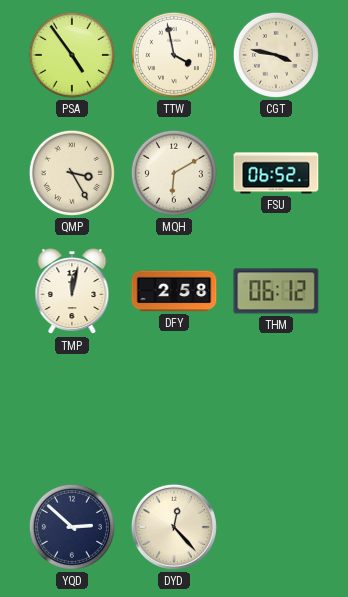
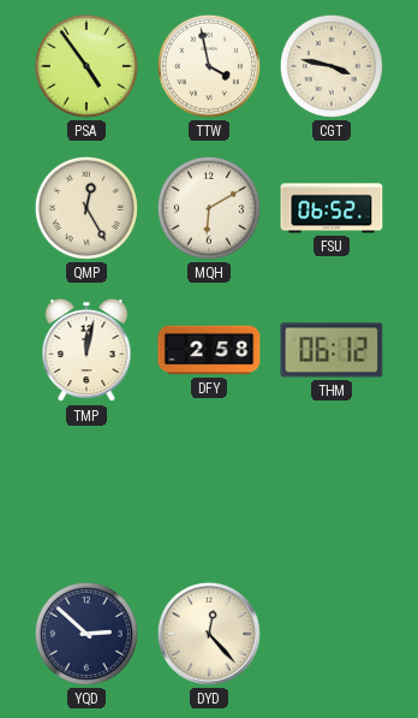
QMP: 3:25 -> 12:25 (86, 208)
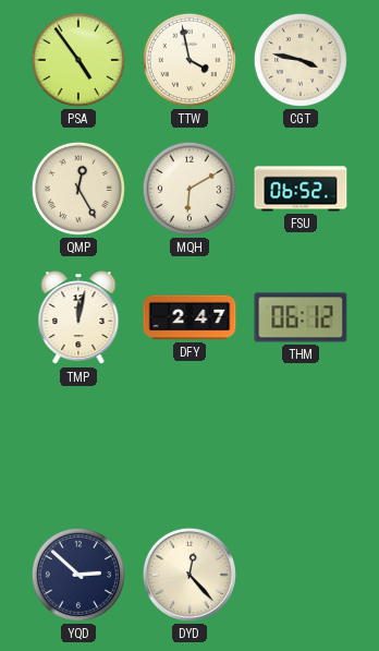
DFY: 2:58 -> 2:47 (189, 317)
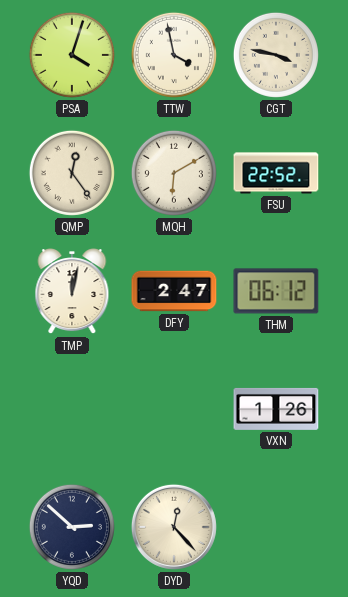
PSA: 4:54 -> 4:03 (72, 55)
QMP: 12:25 -> 12:24 (72, 173)
FSU: 06:52 -> 22:52 (276, 173)
VXN: none -> 1:26 (276, 409)
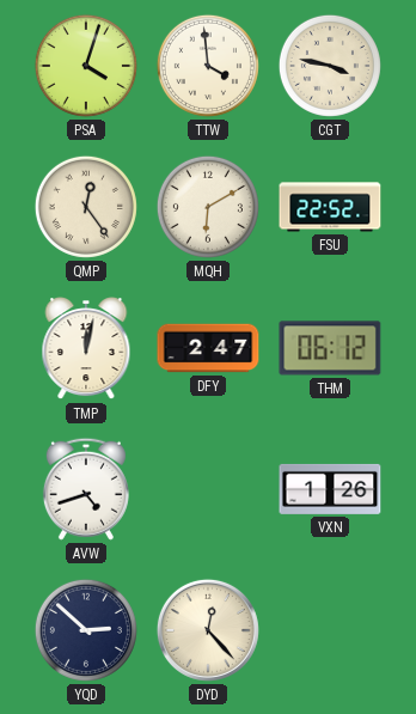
TTW: 3:58 -> 3:59 (208, 66)
AVW: none -> 4:42 (86, 489)
